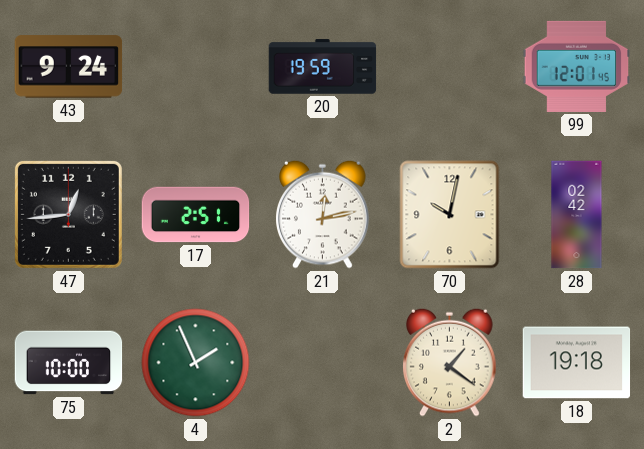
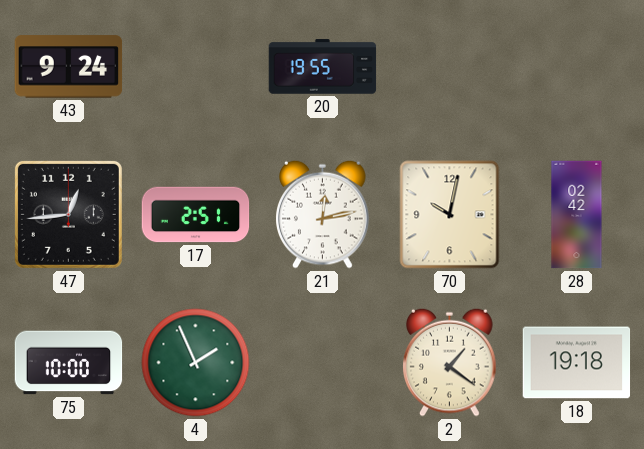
20: 19:59 -> 19:55 (323, 67)
99: 12:01 -> none (577, 66)
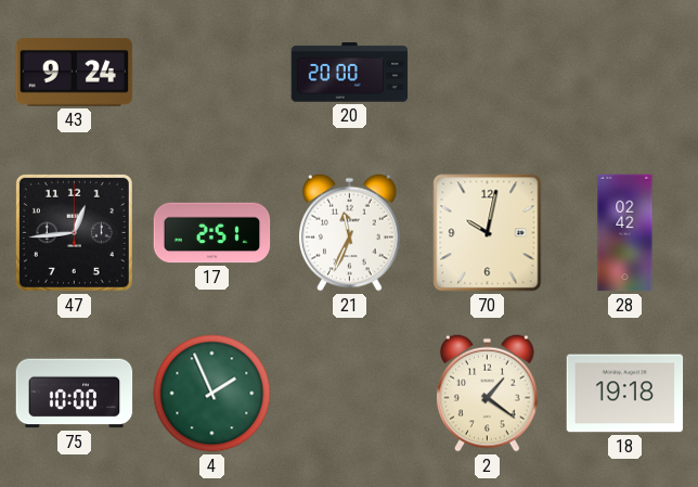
20: 19:55 -> 20:00 (350, 73)
21: 12:13 -> 11:34 (350, 232)
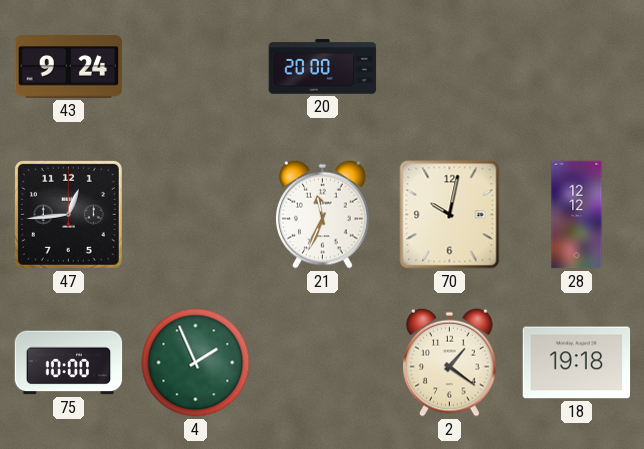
17: 2:51 -> none (212, 233)
28: 02:42 -> 12:12 (577, 215)
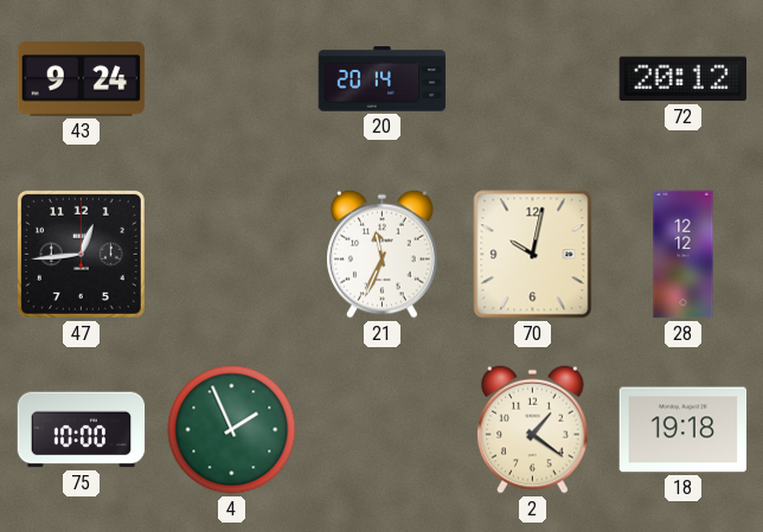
20: 20:00 -> 20:14 (383, 79)
72: none -> 20:12 (682, 79)
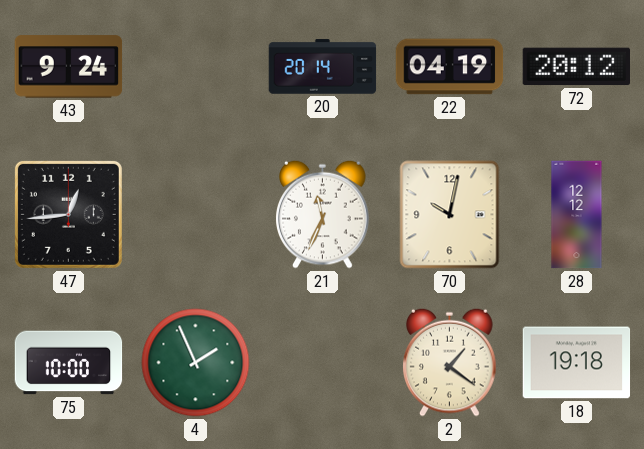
22: none -> 04:19 (450, 67)
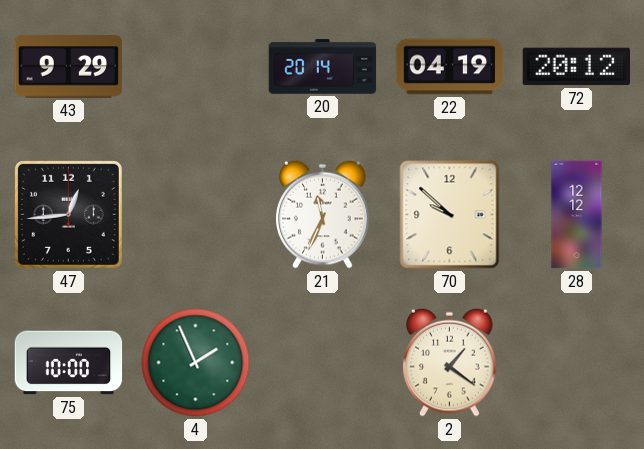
43: 9:24 -> 9:29 (69, 67)
70: 10:02 -> 9:52 (450, 215)
18: 19:18 -> none (577, 363)
